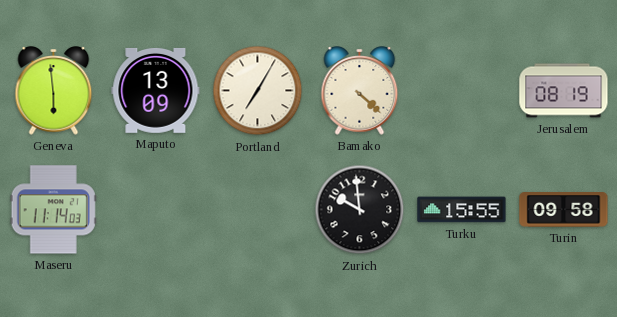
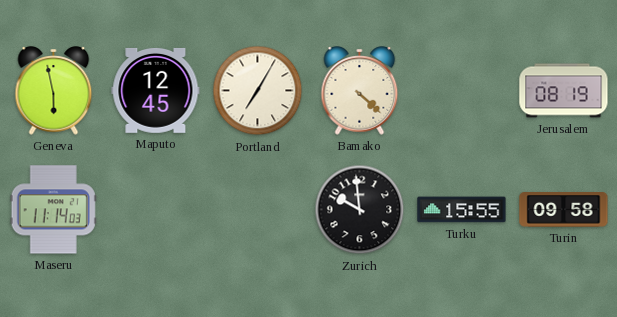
Geneva: 5:59 -> 5:58 (54, 91)
Maputo: 13:09 -> 12:45 (156, 90)
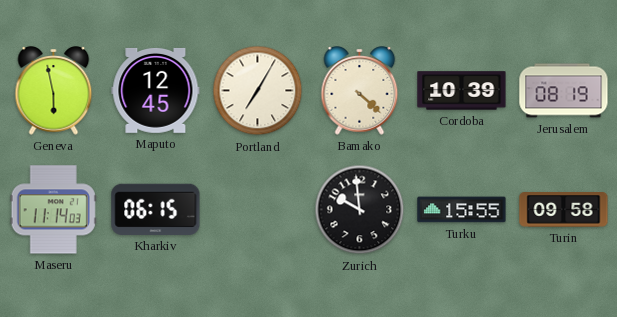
Cordoba: none -> 10:39 (462, 91)
Kharkiv: none -> 06:15 (156, 209)
